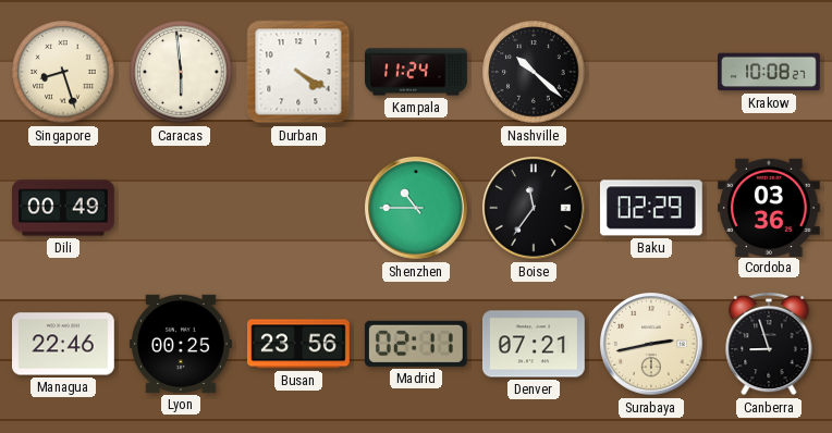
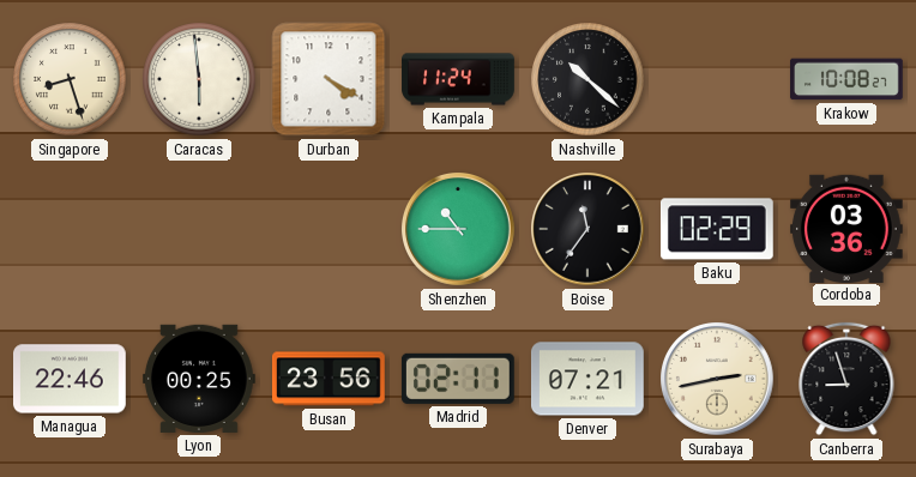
Dili: 00:49 -> none (64, 208)
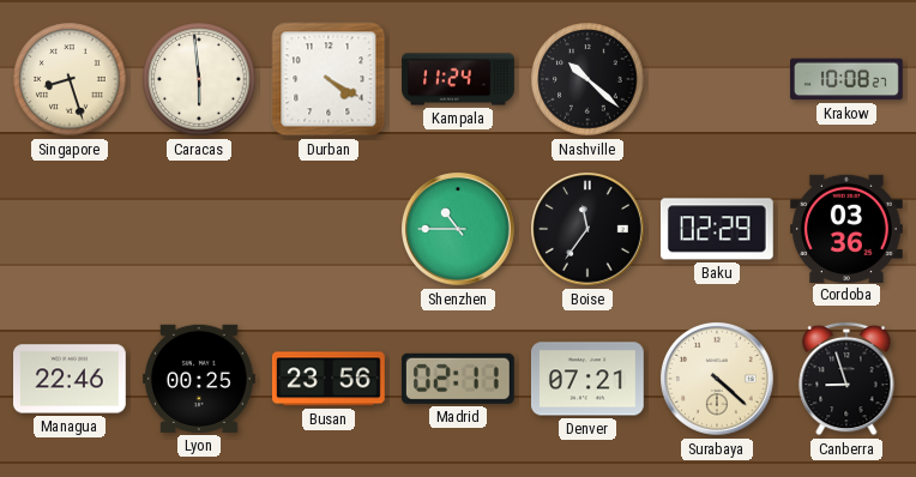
Surabaya: 2:43 -> 4:22 (717, 379)
